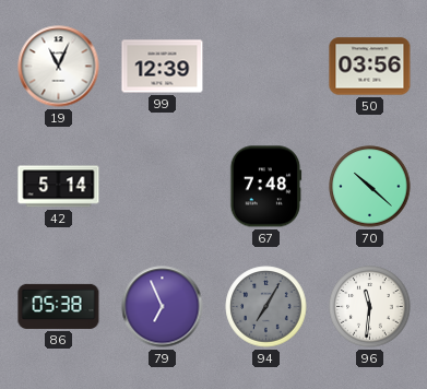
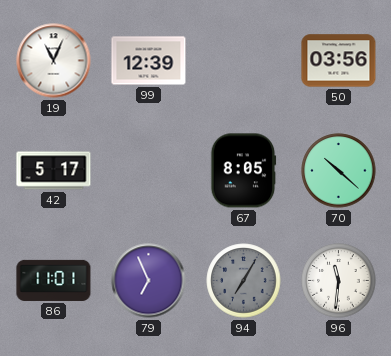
42: 5:14 -> 5:17 (54, 171)
67: 7:48 -> 8:05 (243, 171)
86: 05:38 -> 11:01 (54, 280)
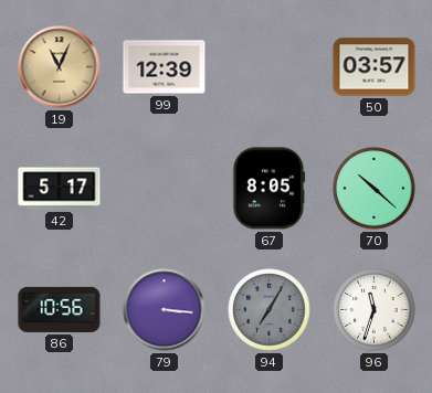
19 dial: white -> champagne (60, 67)
50: 03:56 -> 03:57 (375, 67)
86: 11:01 -> 10:56 (60, 309)
79: 6:56 -> 3:16 (165, 310)
96: 11:31 -> 11:33 (375, 310)
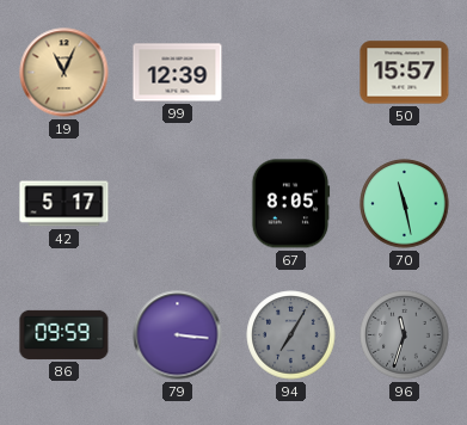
50: 03:57 -> 15:57 (405, 73)
70: 10:22 -> 11:28 (405, 204)
86: 10:56 -> 09:59 (64, 334)
96 dial: white -> grey (405, 335)
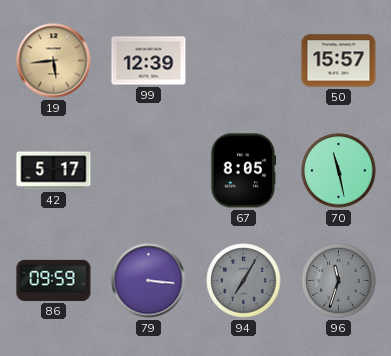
19: 11:04 -> 5:44 (54, 61)
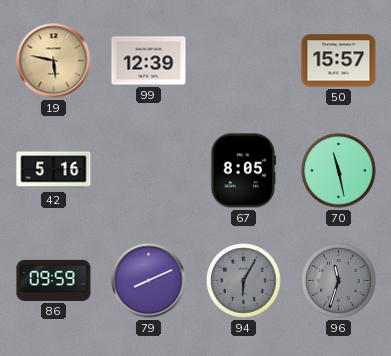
19: 5:44 -> 5:47 (54, 61)
42: 5:17 -> 5:16 (54, 171)
79: 3:16 -> 8:11 (149, 281)
94: 7:05 -> 6:05 (244, 281)
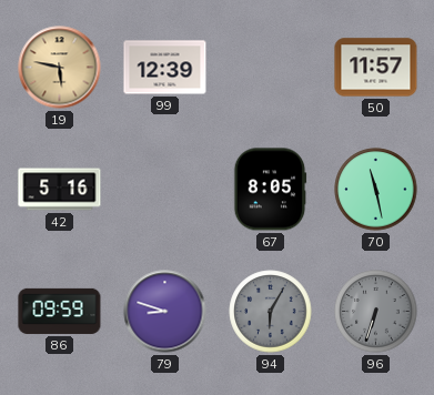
50: 15:57 -> 11:57 (376, 68)
79: 8:11 -> 8:48 (165, 312)
96: 11:33 -> 6:33 (376, 312)
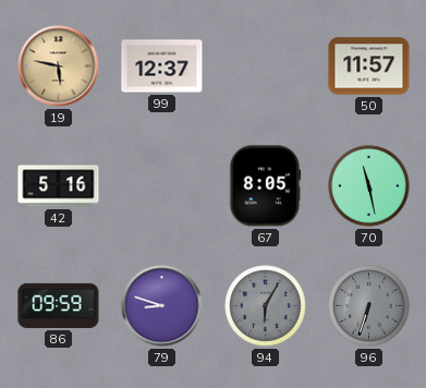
99: 12:39 -> 12:37 (162, 66)
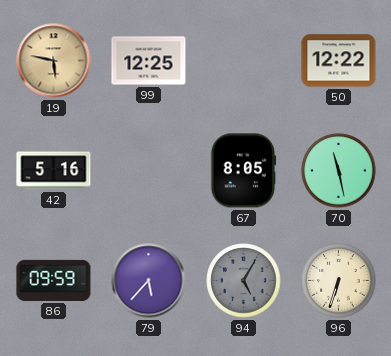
99: 12:37 -> 12:25 (149, 61)
50: 11:57 -> 12:22 (339, 61)
79: 8:48 -> 5:37 (149, 281)
94: 6:05 -> 5:05 (244, 281)
96 dial: grey -> cream (339, 281)
